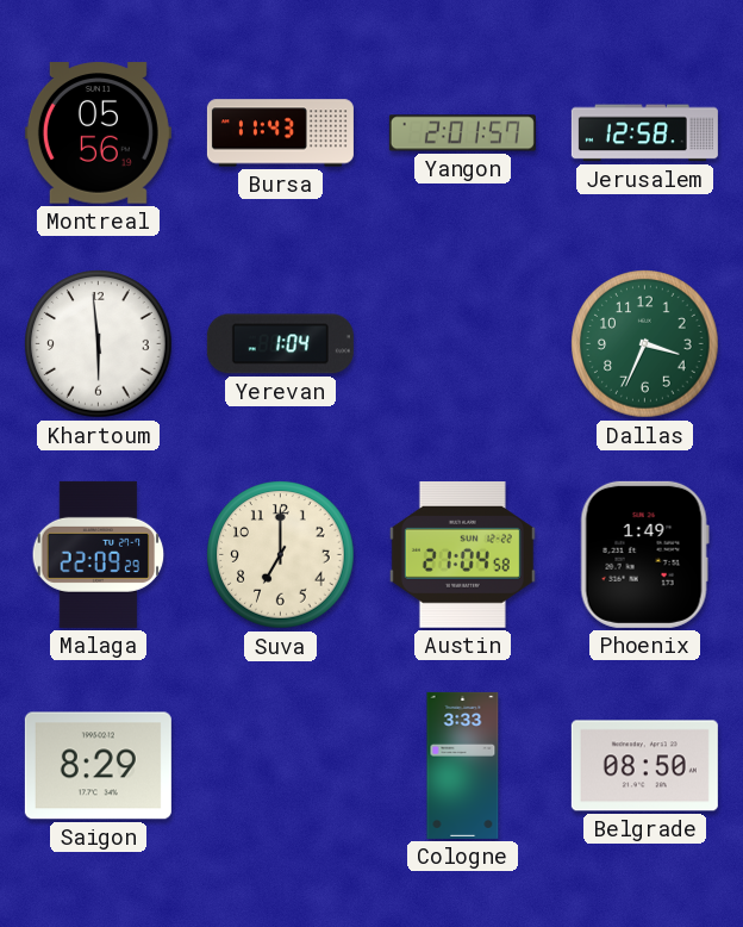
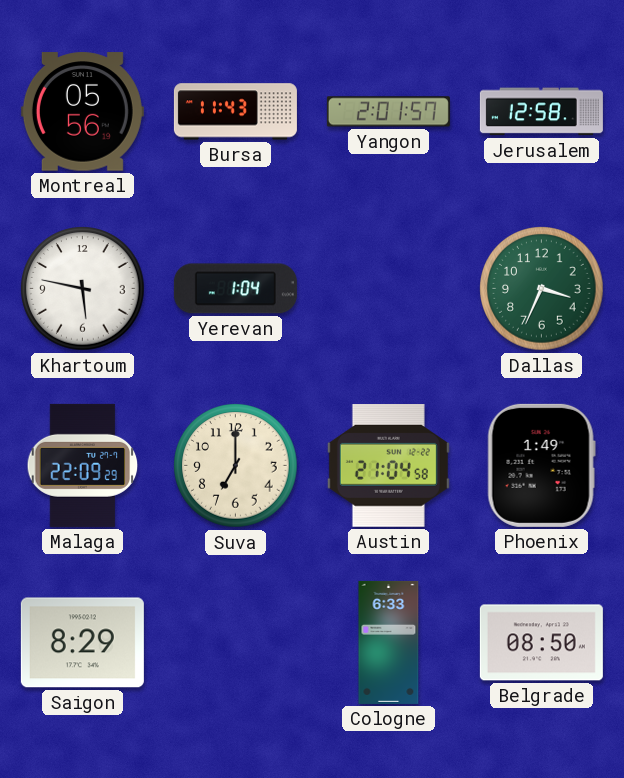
Khartoum: 5:59 -> 5:47 (83, 289)
Cologne: 3:33 -> 6:33 (389, 642)
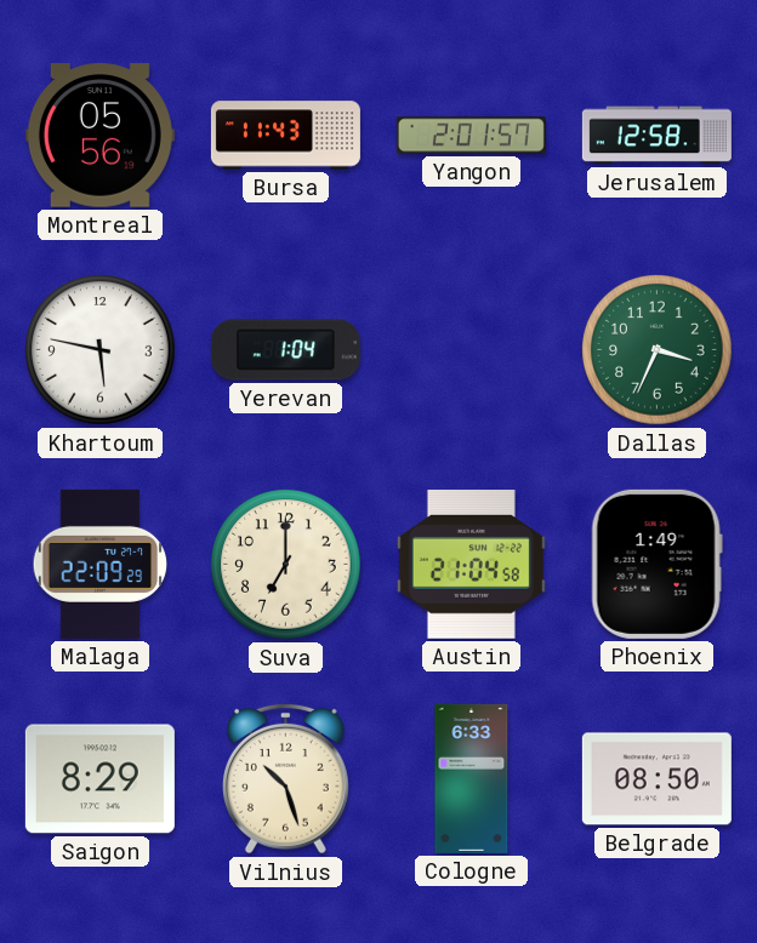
Vilnius: none -> 10:27 (285, 778)
